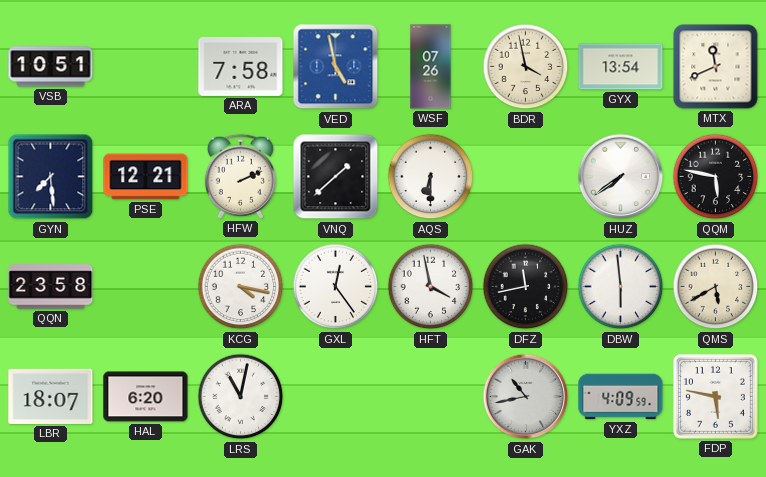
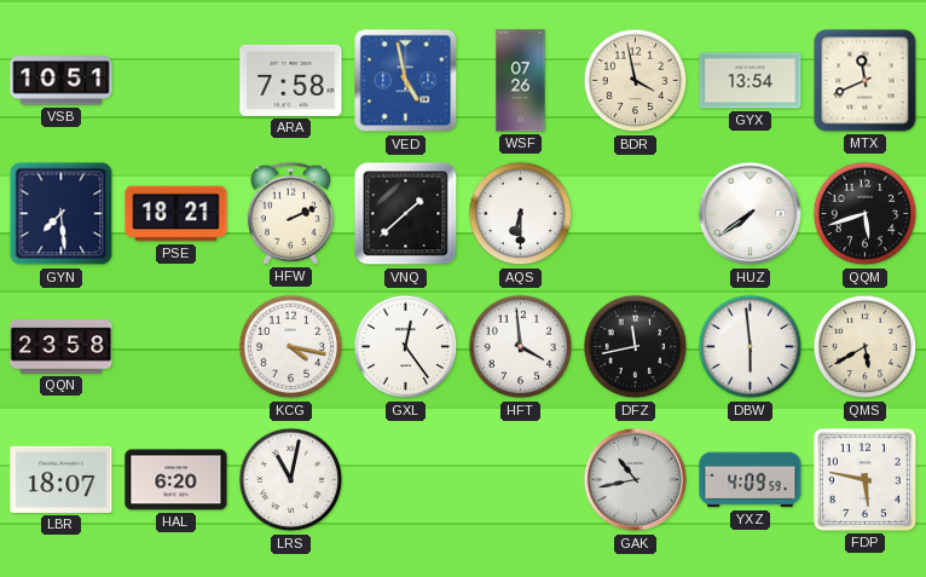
PSE: 12:21 -> 18:21 (176, 214)
QQM: 5:47 -> 5:42 (866, 214)
HFT: 3:58 -> 3:59 (521, 347)
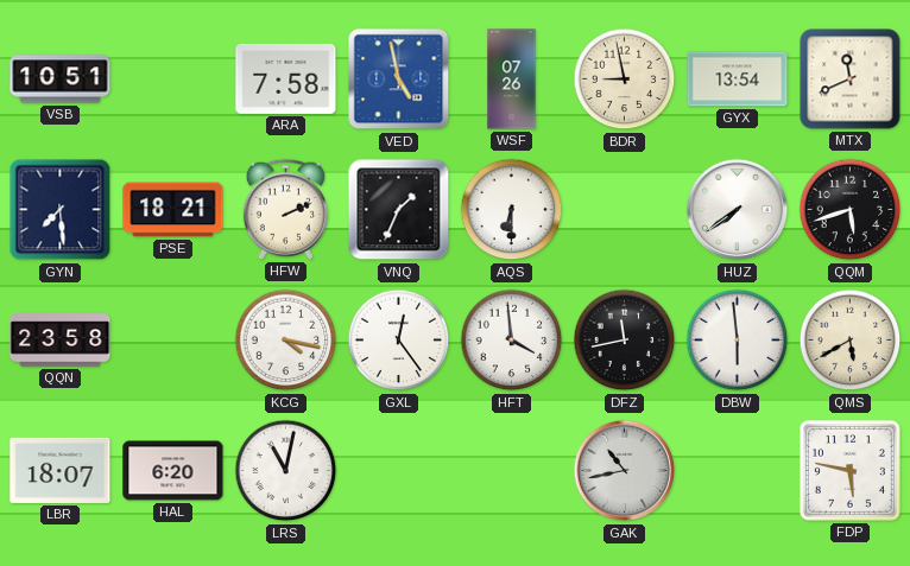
BDR: 3:58 -> 8:58 (625, 80)
VNQ: 1:38 -> 1:34 (399, 210)
YXZ: 4:09 -> none (751, 480)
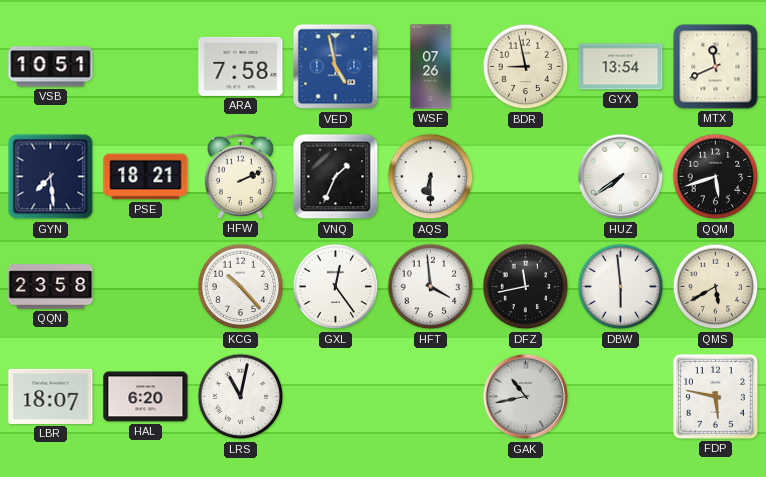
KCG: 4:17 -> 10:23 (241, 287)
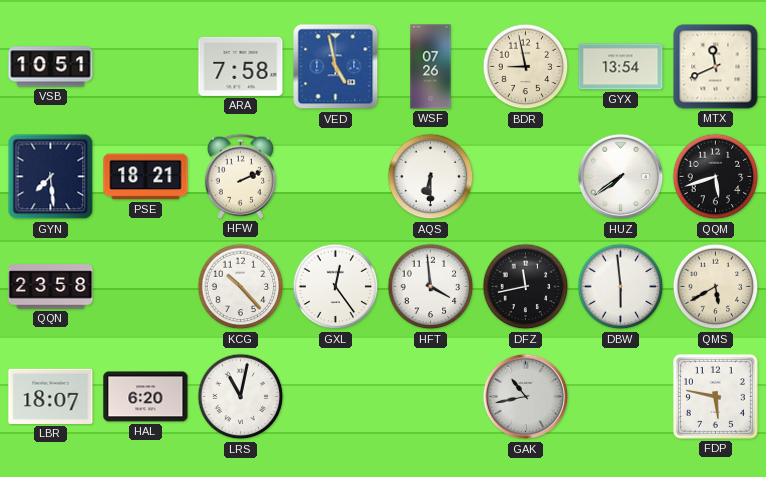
VNQ: 1:34 -> none (336, 177)
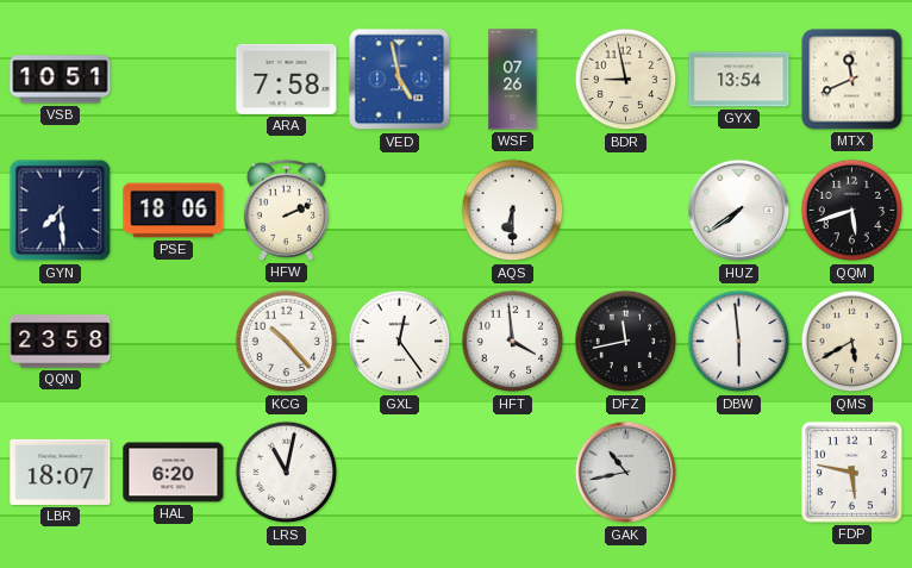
PSE: 18:21 -> 18:06 (174, 211)
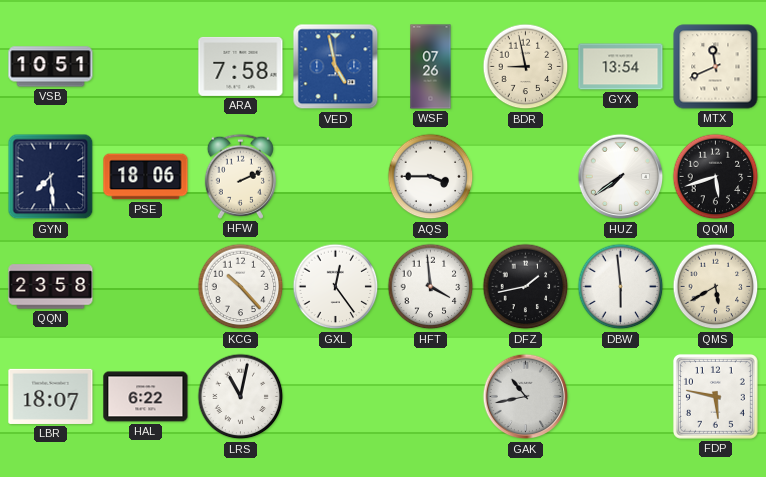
AQS: 6:30 -> 3:45 (431, 177)
DFZ: 11:43 -> 1:43 (526, 287)
HAL: 6:20 -> 6:22 (146, 397)
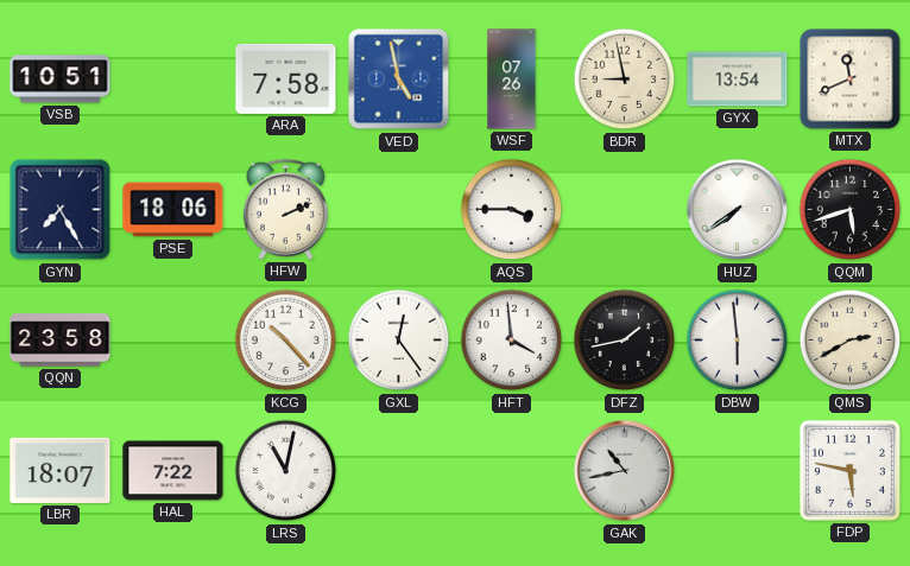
GYN: 7:29 -> 7:25 (61, 210)
QMS: 5:40 -> 2:40 (851, 341)
HAL: 6:22 -> 7:22 (173, 471)
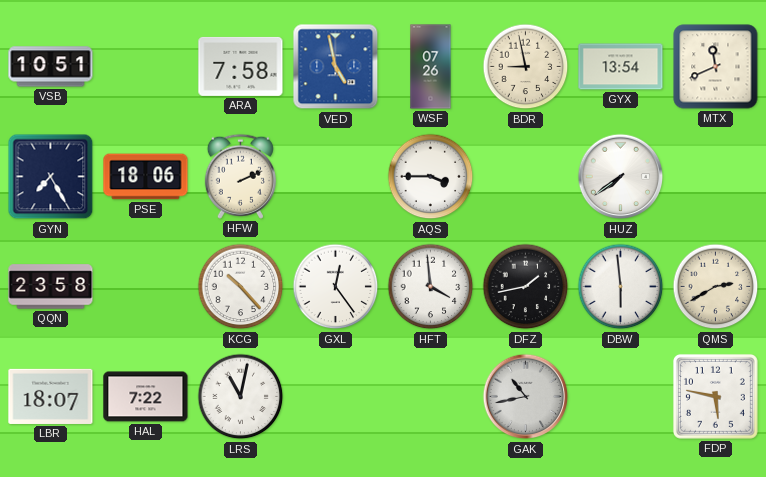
QQM: 5:42 -> none (851, 210)
